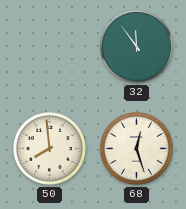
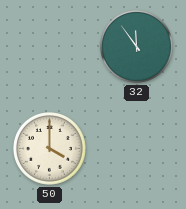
50: 7:59 -> 4:00 (50, 149)
68: 12:27 -> none (137, 149)
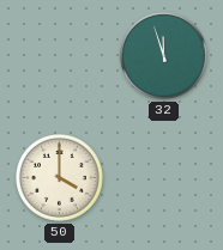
32: 11:54 -> 11:57 (164, 56)
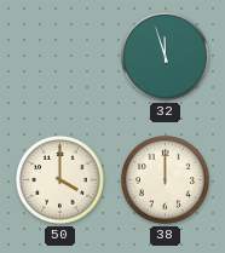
38: none -> 12:00 (166, 180)
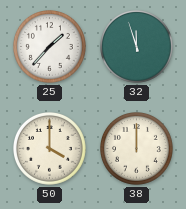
25: none -> 1:37 (50, 47)
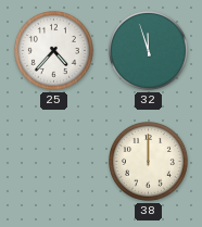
25: 1:37 -> 4:37 (54, 51)
50: 4:00 -> none (50, 149)
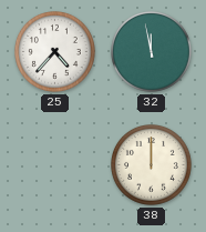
32: 11:57 -> 11:58 (152, 52)
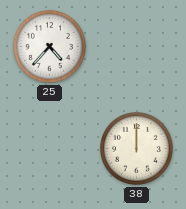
32: 11:58 -> none (152, 52)
